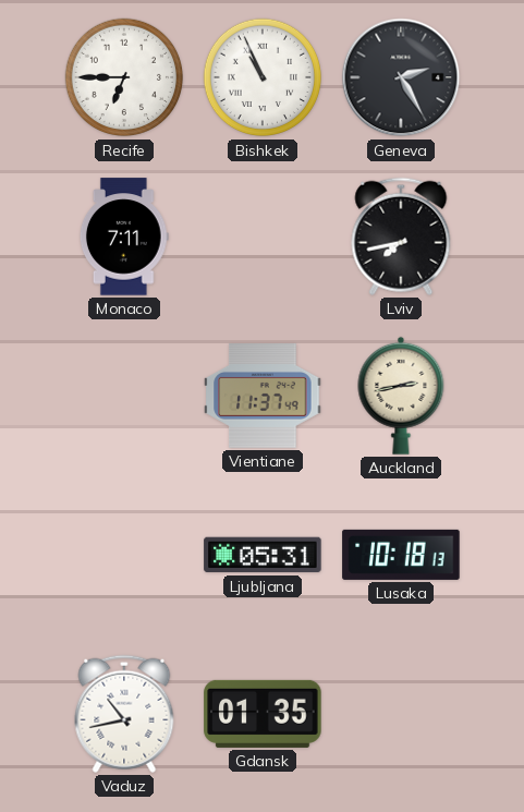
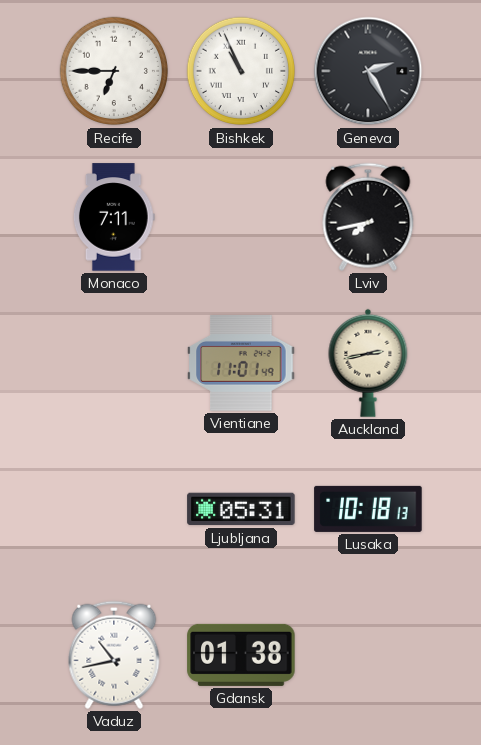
Vientiane: 11:37 -> 11:01 (241, 364)
Gdansk: 01:35 -> 01:38 (241, 655)
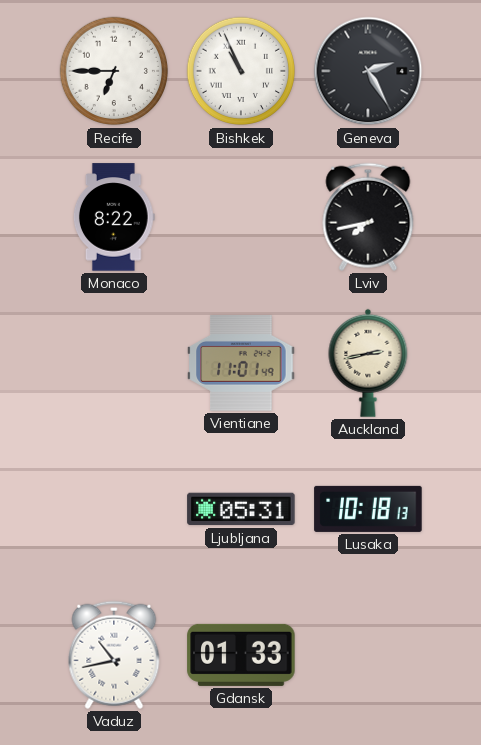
Monaco: 7:11 -> 8:22 (114, 217)
Gdansk: 01:38 -> 01:33 (241, 655)
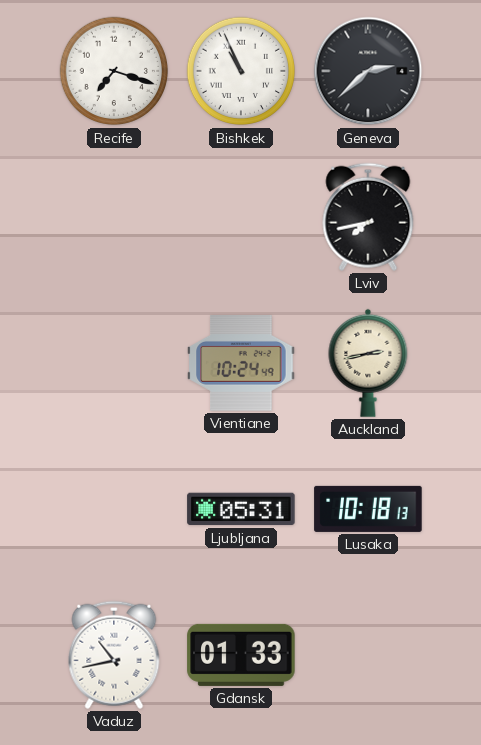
Recife: 6:45 -> 7:18 (114, 71)
Geneva: 2:25 -> 2:38 (368, 71)
Monaco: 8:22 -> none (114, 217)
Vientiane: 11:01 -> 10:24 (241, 364)
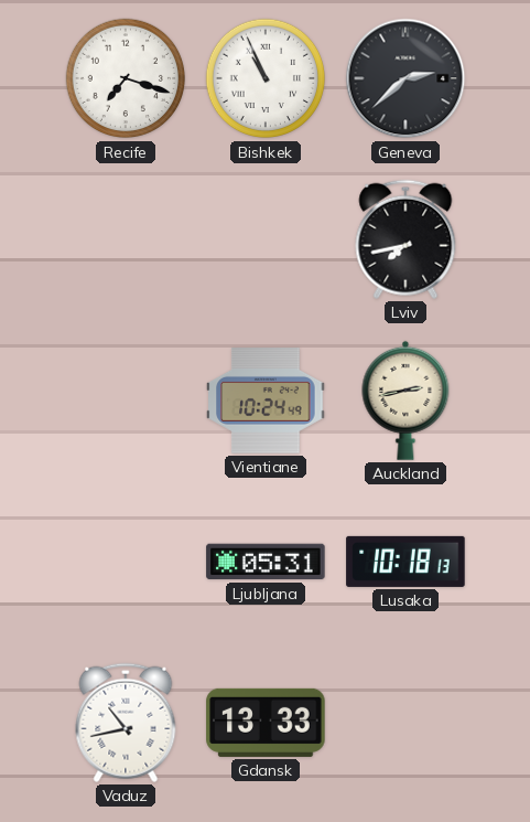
Gdansk: 01:33 -> 13:33 (266, 723)
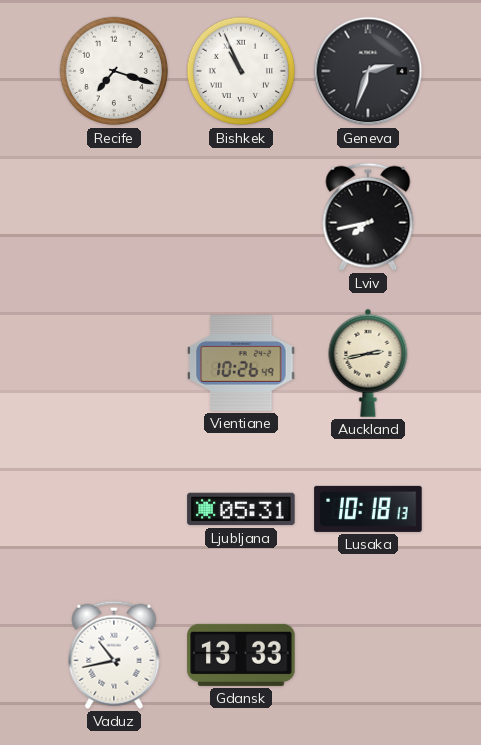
Geneva: 2:38 -> 2:33 (368, 71)
Vientiane: 10:24 -> 10:26 (241, 364)
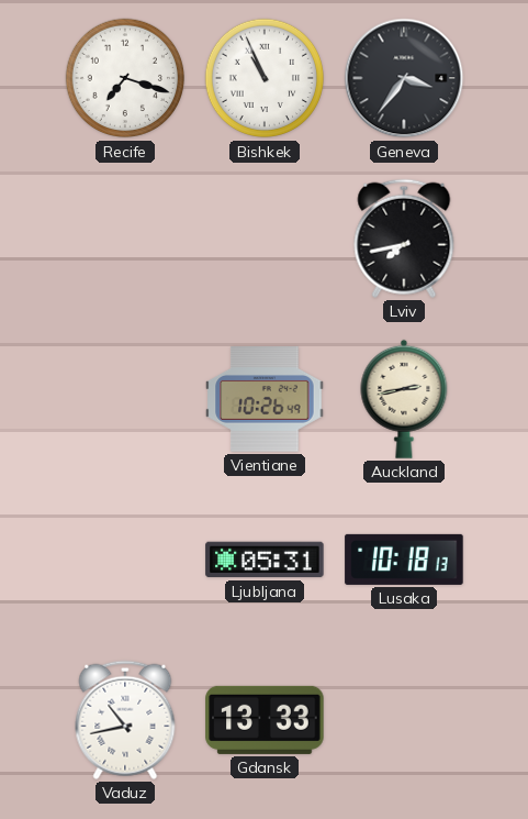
Geneva: 2:33 -> 3:36 (404, 78)
